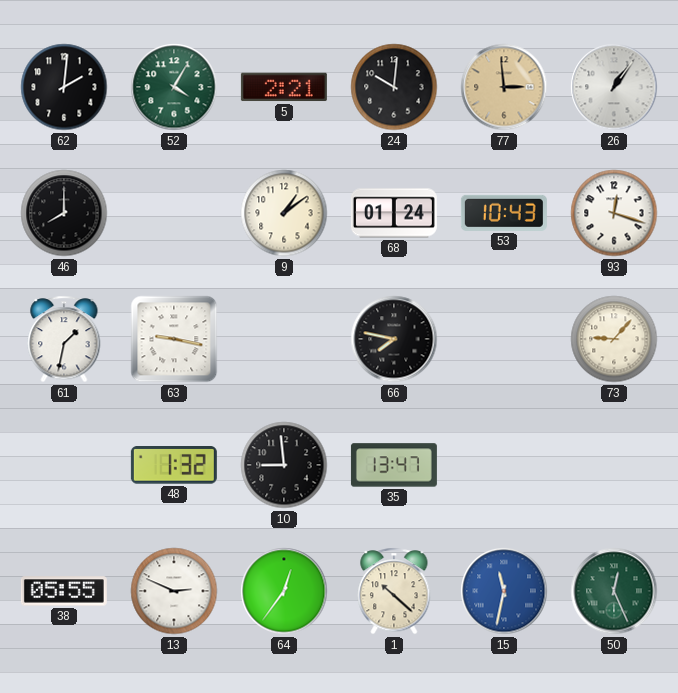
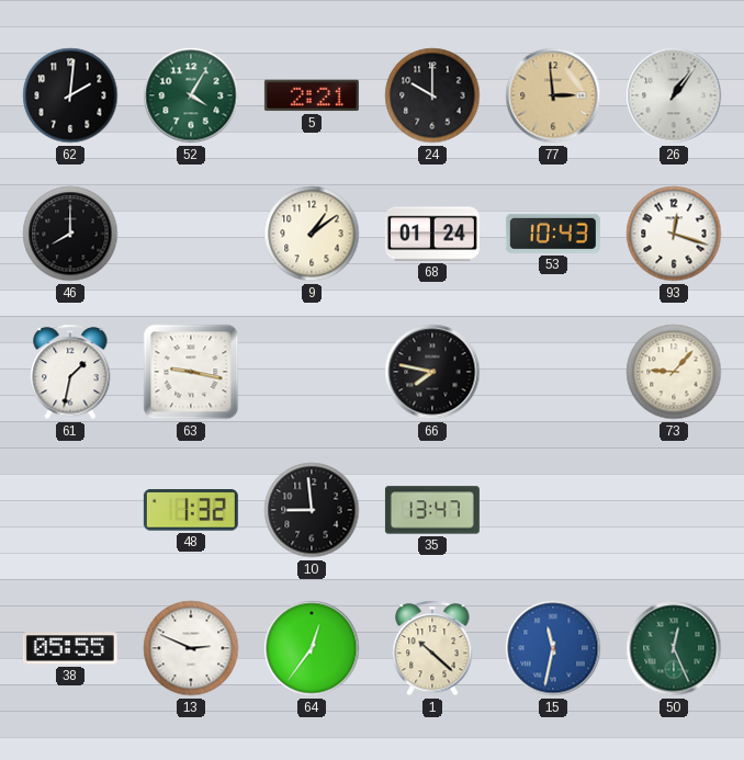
24: 10:01 -> 10:00 (432, 95)
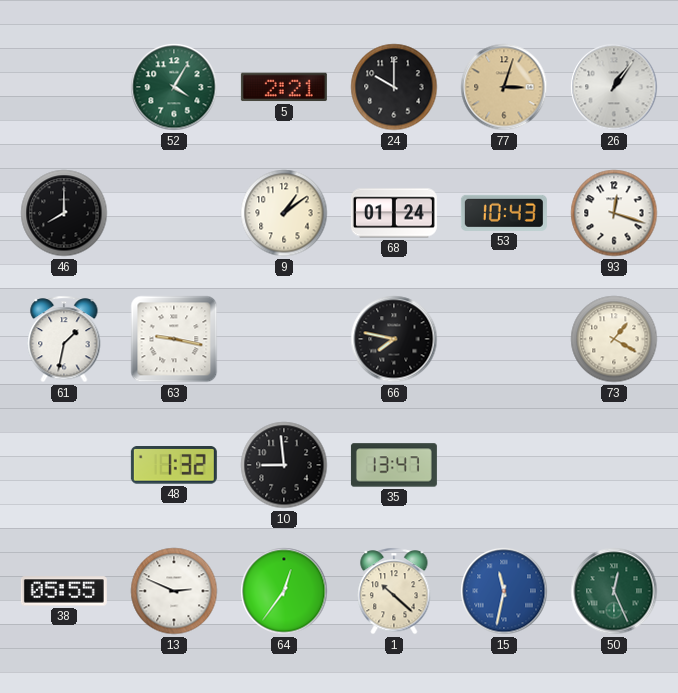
62: 2:01 -> none (70, 95)
77: 2:59 -> 3:03 (504, 87)
73: 9:07 -> 1:20 (614, 339)
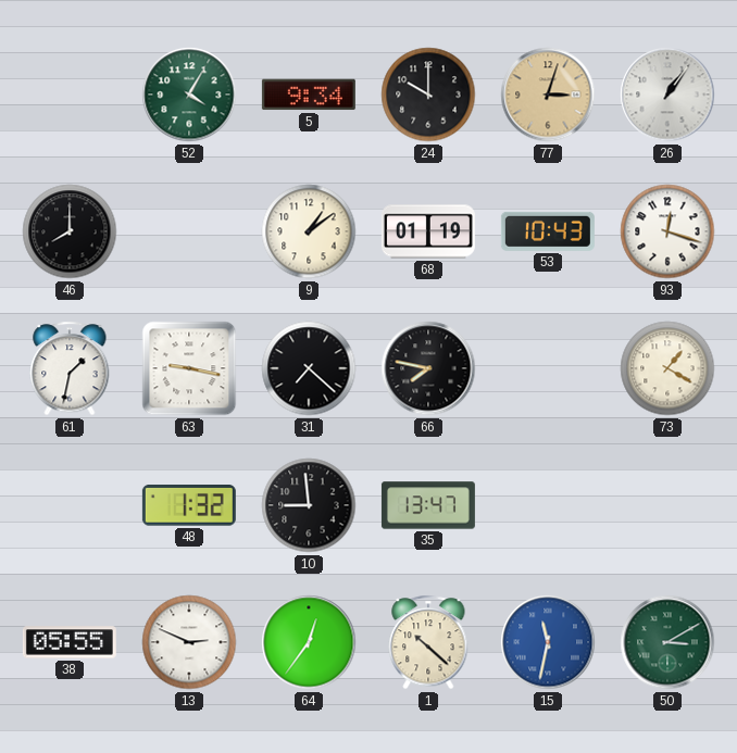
5: 2:21 -> 9:34 (309, 95)
68: 01:24 -> 01:19 (428, 231)
31: none -> 7:22 (309, 368)
50: 12:26 -> 3:10 (667, 642)
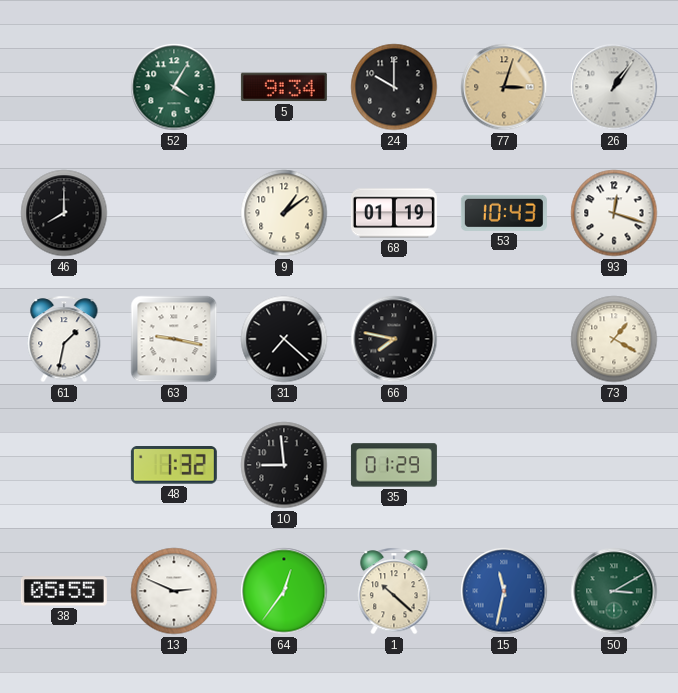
35: 13:47 -> 01:29 (394, 465)
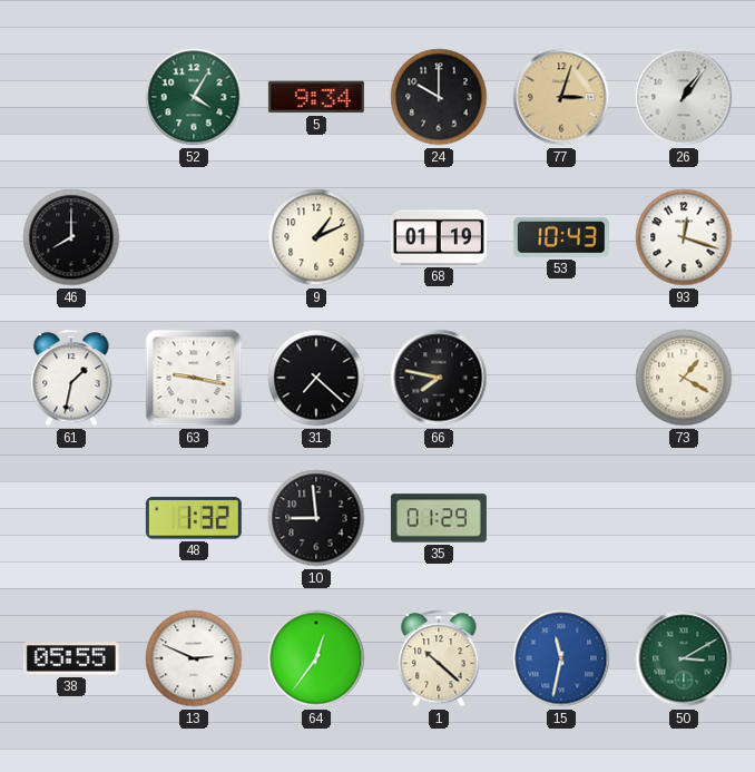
9: 1:09 -> 1:11 (316, 237)
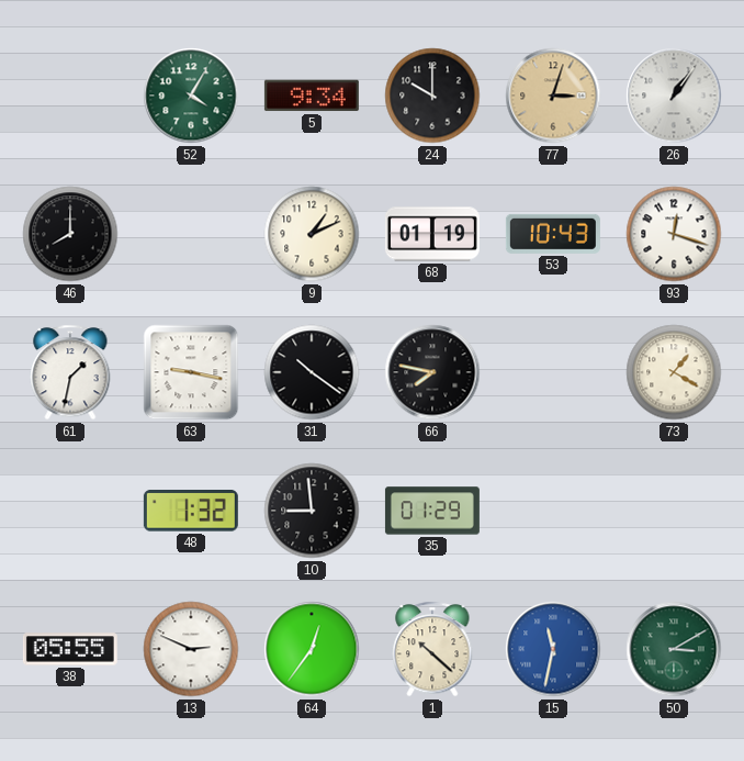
31: 7:22 -> 10:21 (312, 372)
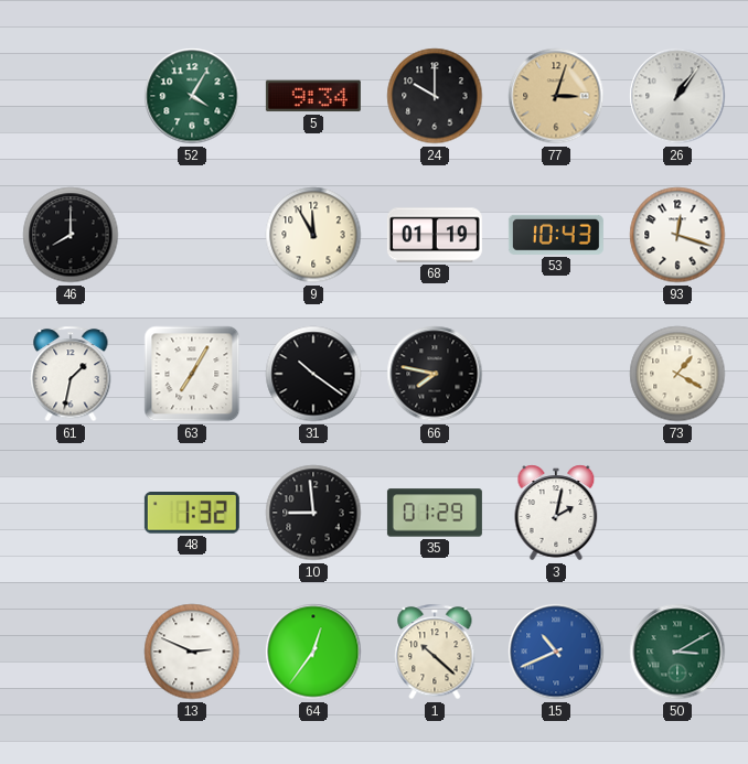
9: 1:11 -> 11:55 (313, 235)
63: 9:17 -> 7:05 (192, 374)
3: none -> 2:02 (556, 513)
38: 05:55 -> none (70, 649)
15: 11:32 -> 10:41 (556, 652)
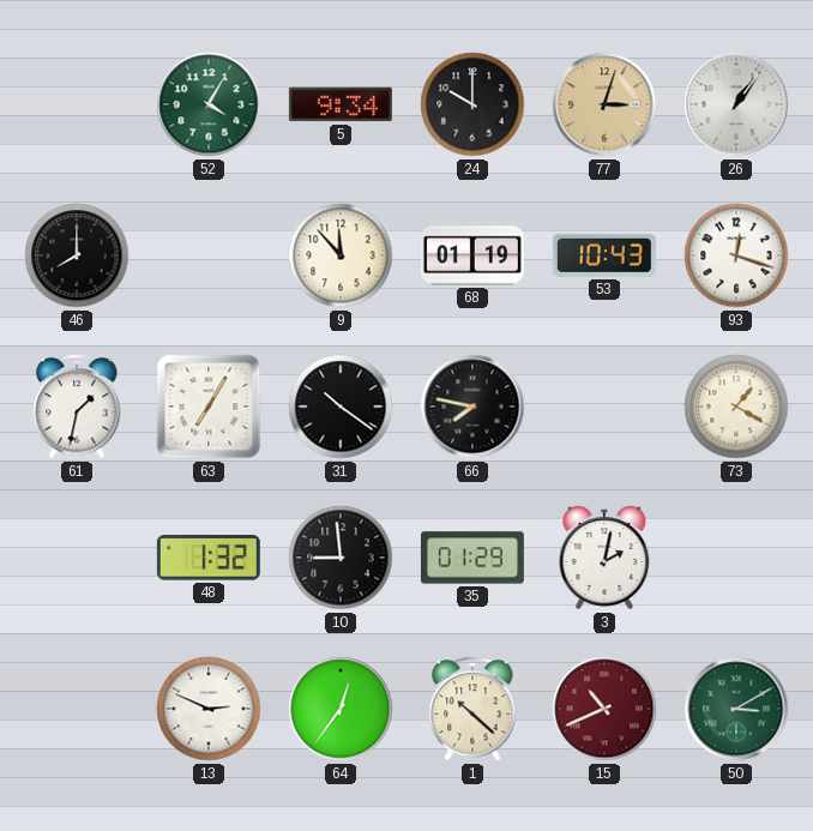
9: 11:55 -> 11:53 (341, 255)
15 dial: blue -> burgundy (604, 709)
